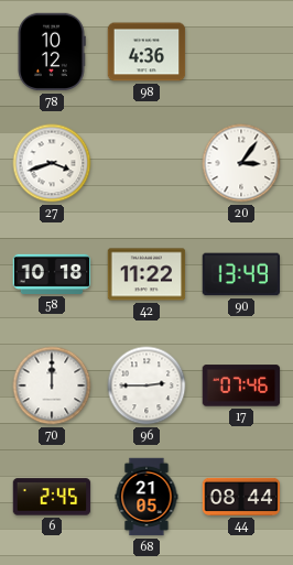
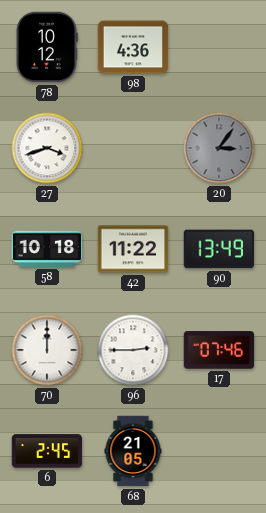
20 dial: white -> grey (219, 148)
44: 08:44 -> none (241, 497)
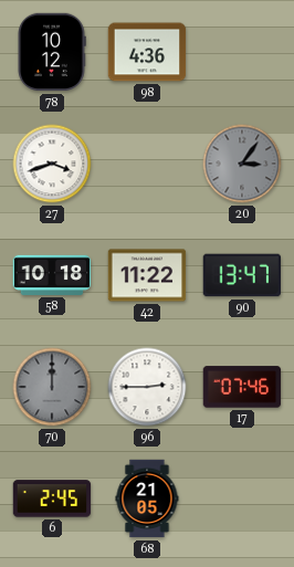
90: 13:49 -> 13:47 (242, 275)
70 dial: white -> grey (52, 387)
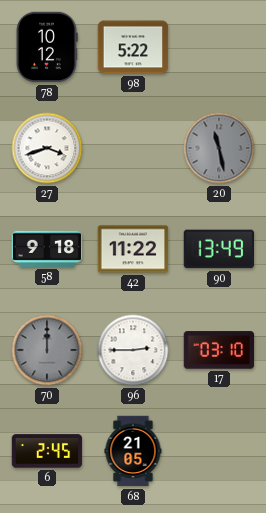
98: 4:36 -> 5:22 (133, 47)
20: 3:06 -> 11:28 (219, 148)
58: 10:18 -> 9:18 (47, 249)
90: 13:47 -> 13:49 (219, 249)
17: 07:46 -> 03:10 (219, 350)
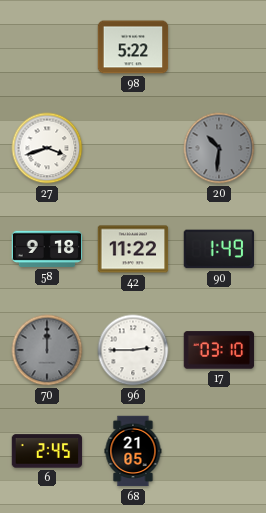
78: 10:12 -> none (47, 47)
20: 11:28 -> 10:31 (219, 148)
90: 13:49 -> 1:49 (219, 249)
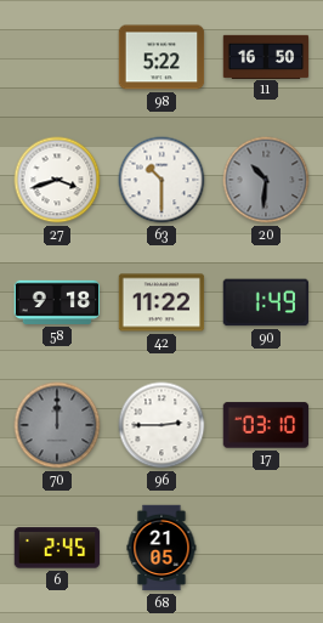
11: none -> 16:50 (266, 56)
63: none -> 10:30 (161, 180)
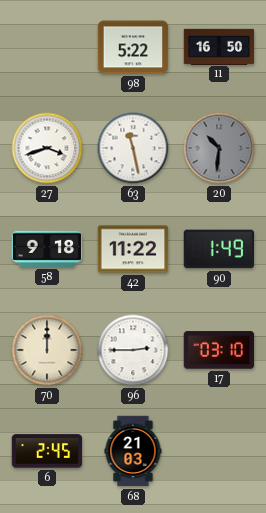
63: 10:30 -> 11:28 (133, 148)
70 dial: grey -> cream (47, 350)
68: 21:05 -> 21:03 (133, 451)
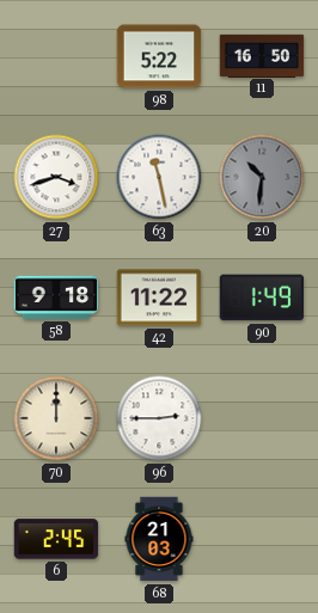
17: 03:10 -> none (219, 350)
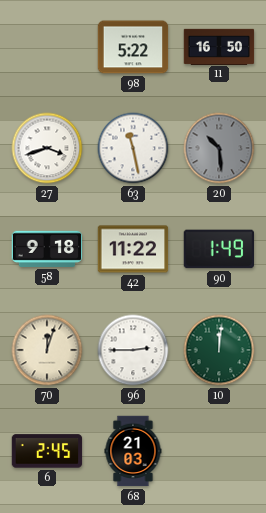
20: 10:31 -> 10:29 (219, 148)
70: 12:00 -> 12:03 (47, 350)
10: none -> 12:01 (219, 350)
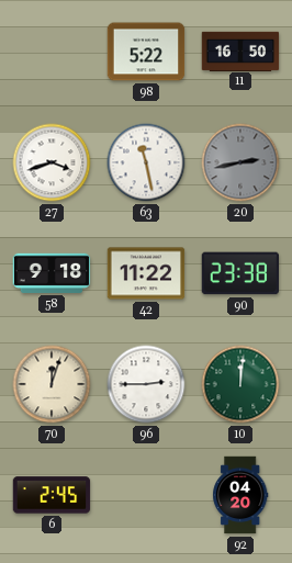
20: 10:29 -> 2:43 (240, 162)
90: 1:49 -> 23:38 (240, 273)
68: 21:03 -> none (133, 451)
92: none -> 04:20 (240, 495)
